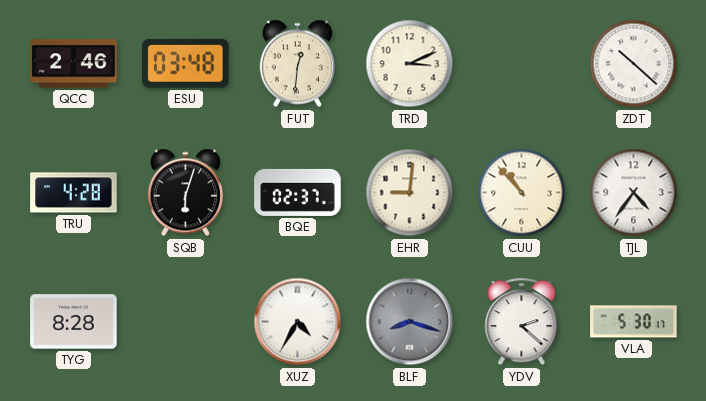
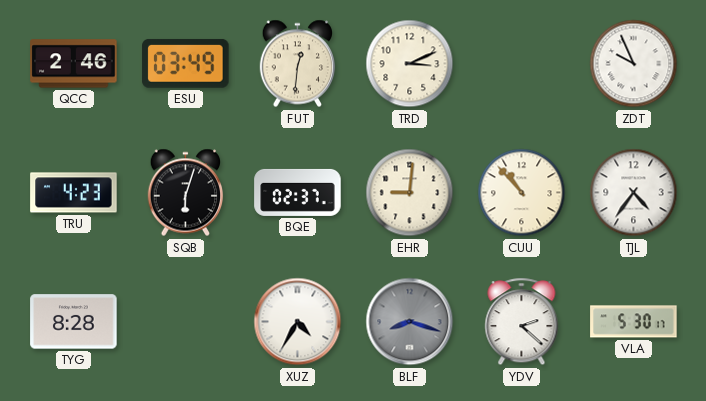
ESU: 03:48 -> 03:49 (186, 63)
ZDT: 10:22 -> 9:56 (634, 64)
TRU: 4:28 -> 4:23 (74, 193)
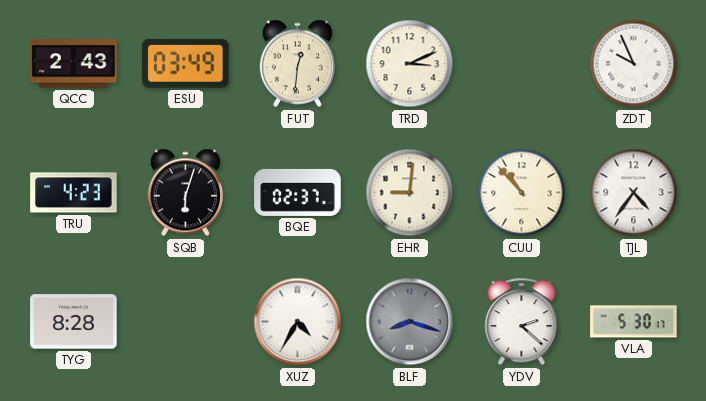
QCC: 2:46 -> 2:43 (74, 64)
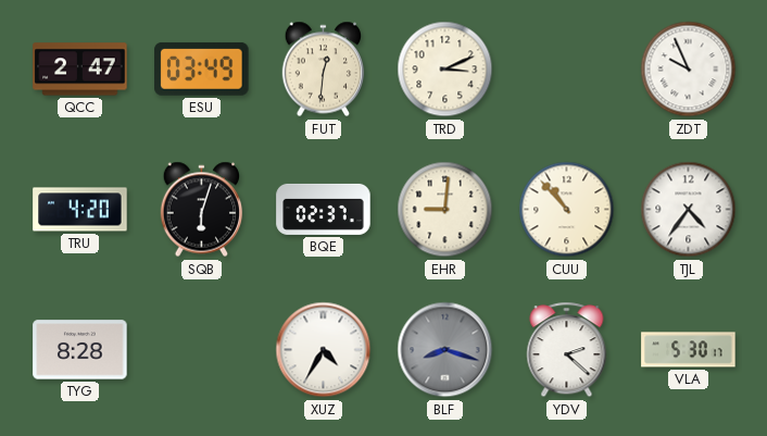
QCC: 2:43 -> 2:47 (80, 70)
TRU: 4:23 -> 4:20 (80, 210)
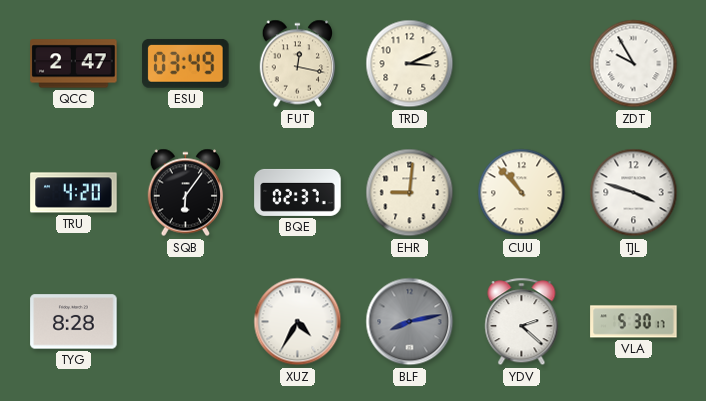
FUT: 12:31 -> 12:17 (298, 64)
ZDT: 9:56 -> 9:55 (634, 64)
SQB: 6:03 -> 6:06 (186, 193)
TJL: 4:36 -> 3:48 (634, 193)
BLF: 8:18 -> 8:13 (410, 322)
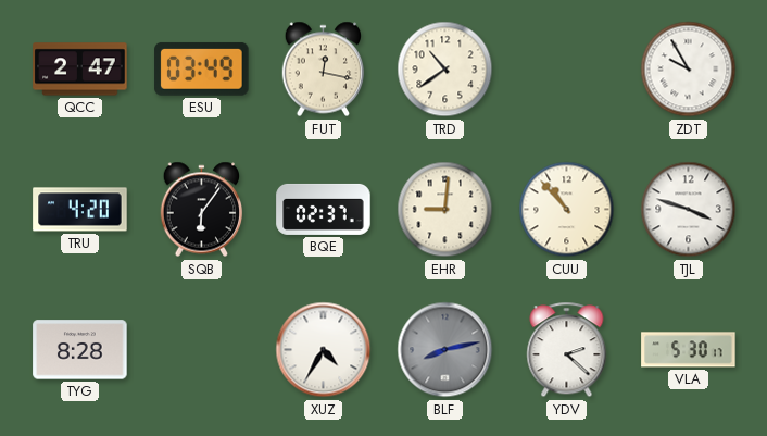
TRD: 3:11 -> 10:39 (445, 70)
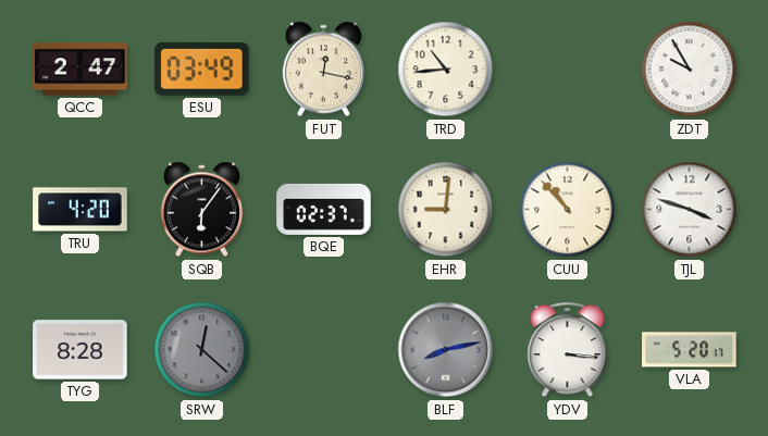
TRD: 10:39 -> 10:44 (446, 70)
SRW: none -> 12:22 (202, 350)
XUZ: 4:35 -> none (324, 350)
YDV: 2:22 -> 3:16 (568, 350)
VLA: 5:30 -> 5:20 (690, 350)
